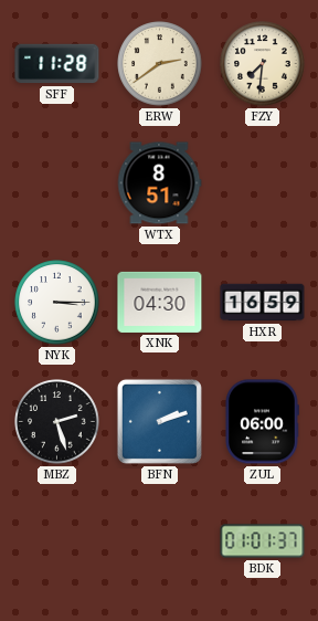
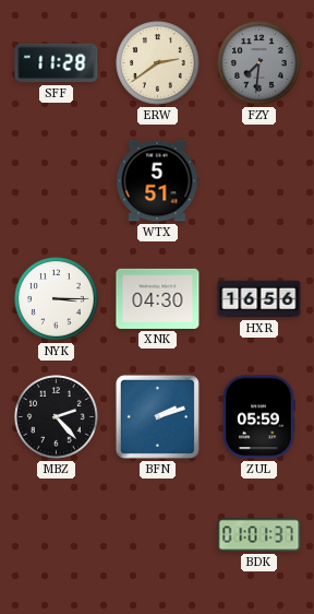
FZY dial: cream -> grey (259, 63)
WTX: 8:51 -> 5:51 (157, 181)
HXR: 16:59 -> 16:56 (259, 299)
MBZ: 2:27 -> 2:23 (57, 417)
ZUL: 06:00 -> 05:59 (258, 417)
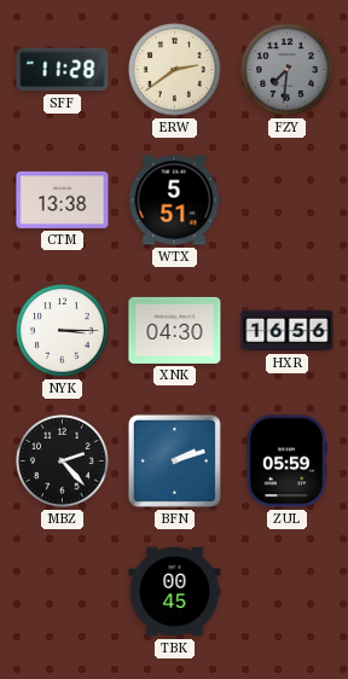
CTM: none -> 13:38 (63, 199)
TBK: none -> 00:45 (175, 592)
BDK: 01:01 -> none (259, 535)
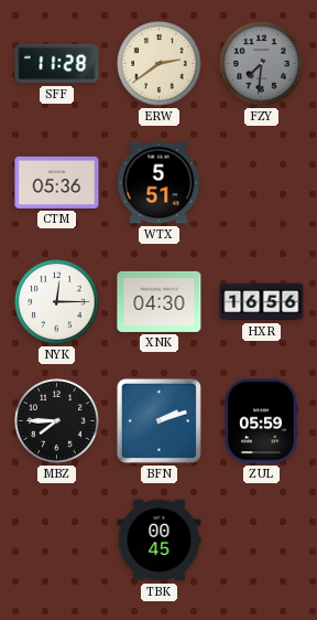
CTM: 13:38 -> 05:36 (57, 182)
NYK: 3:15 -> 12:15 (57, 302)
MBZ: 2:23 -> 7:45 (57, 421)
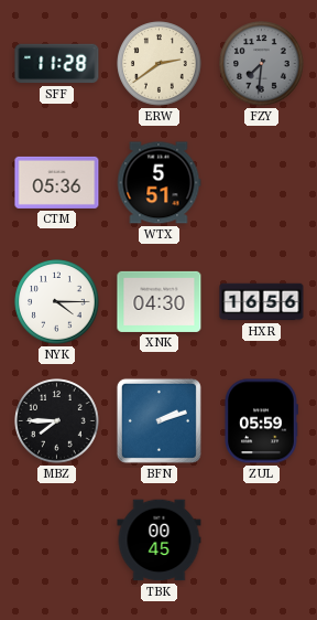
NYK: 12:15 -> 4:15 (57, 302)
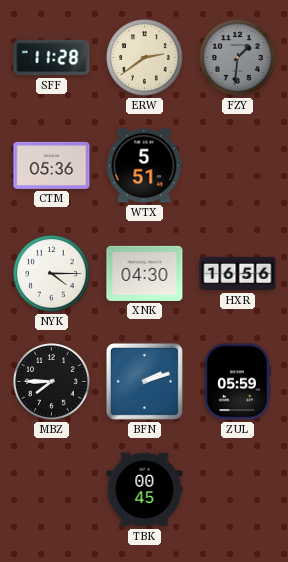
FZY: 7:31 -> 1:31 (238, 58)
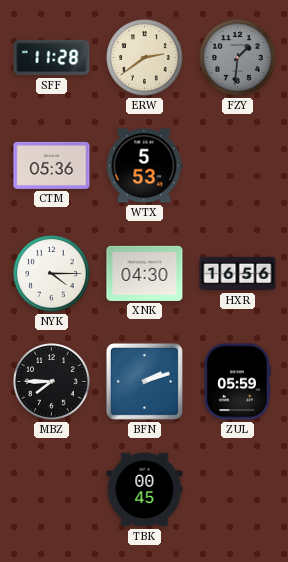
WTX: 5:51 -> 5:53 (144, 166)
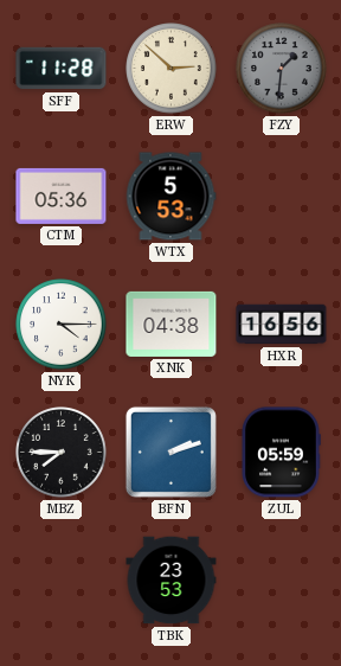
ERW: 2:39 -> 2:52 (172, 69)
XNK: 04:30 -> 04:38 (172, 324)
TBK: 00:45 -> 23:53 (172, 581)
